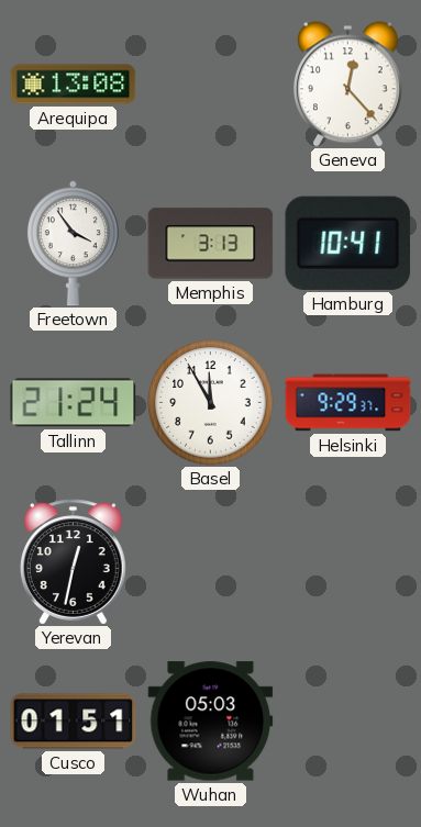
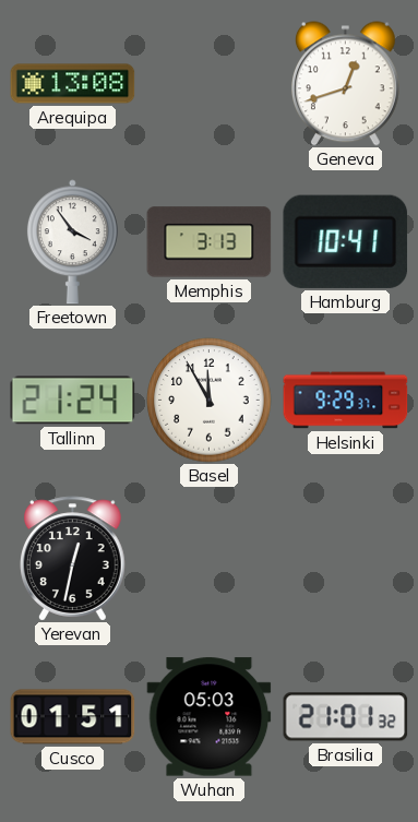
Geneva: 12:23 -> 12:42 (345, 84)
Brasilia: none -> 21:01 (346, 717)
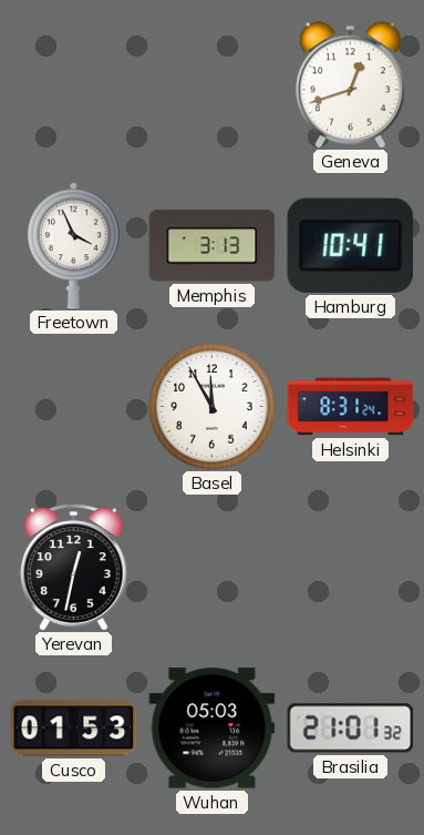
Arequipa: 13:08 -> none (73, 84)
Freetown: 3:54 -> 3:56 (73, 246)
Tallinn: 21:24 -> none (73, 401)
Helsinki: 9:29 -> 8:31 (351, 407)
Cusco: 01:51 -> 01:53 (74, 729)
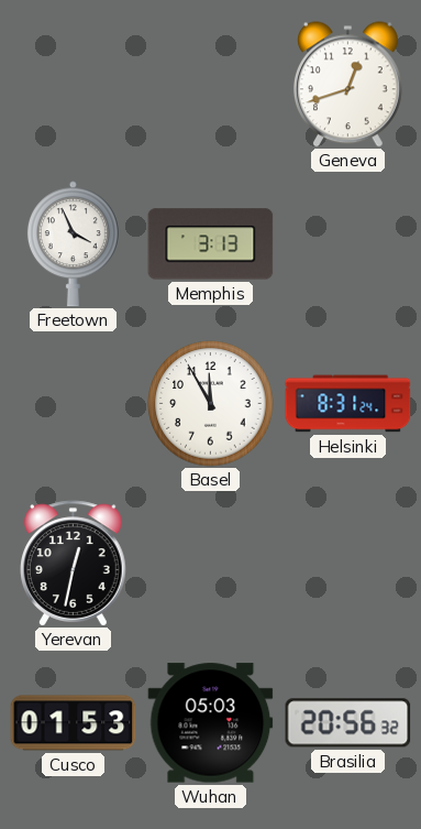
Hamburg: 10:41 -> none (351, 245)
Brasilia: 21:01 -> 20:56 (348, 723)
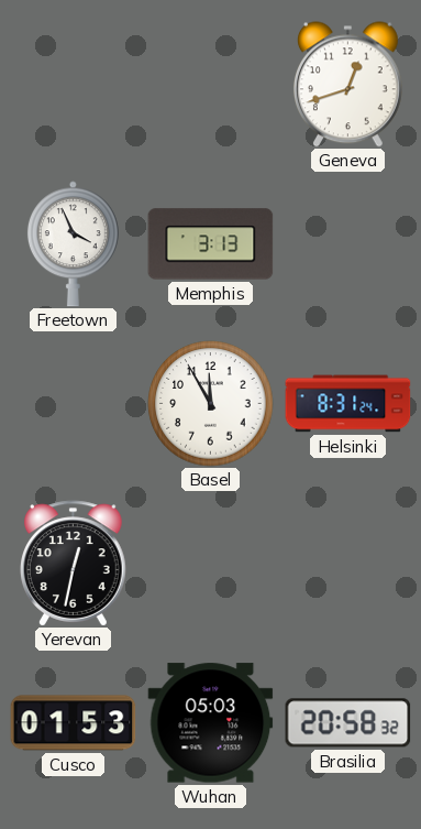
Brasilia: 20:56 -> 20:58 (348, 723)
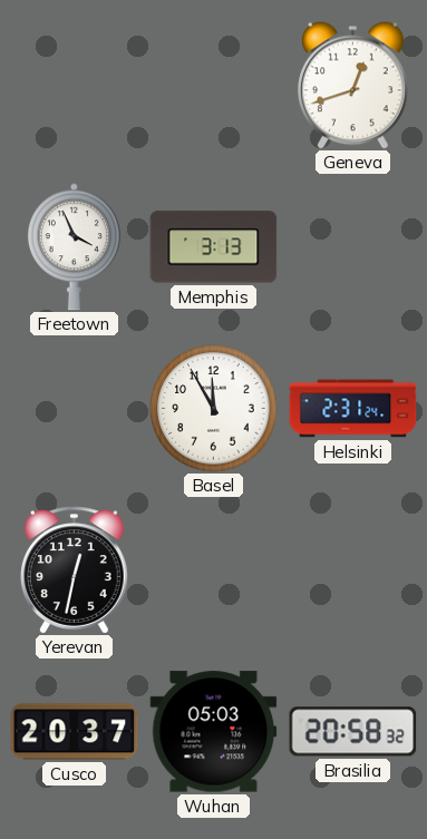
Helsinki: 8:31 -> 2:31 (353, 409)
Cusco: 01:53 -> 20:37 (75, 732)
